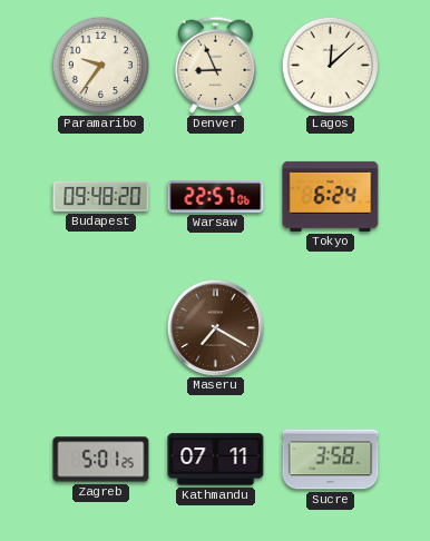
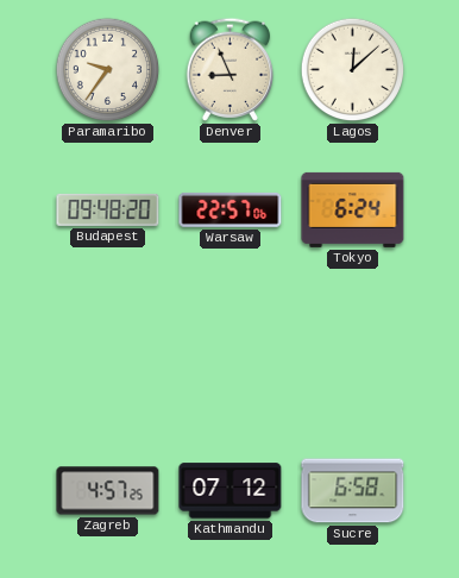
Maseru: 7:20 -> none (215, 327)
Zagreb: 5:01 -> 4:57 (108, 491)
Kathmandu: 07:11 -> 07:12 (231, 491)
Sucre: 3:58 -> 6:58 (353, 491)
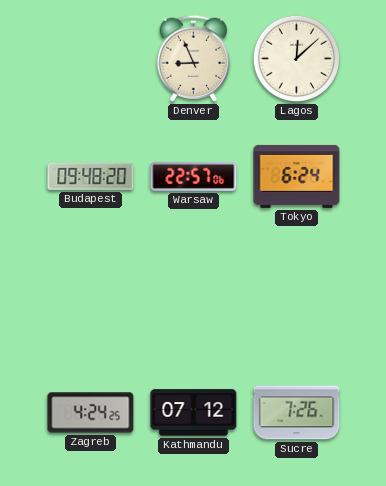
Paramaribo: 9:36 -> none (108, 70)
Zagreb: 4:57 -> 4:24 (91, 413)
Sucre: 6:58 -> 7:26 (297, 413)
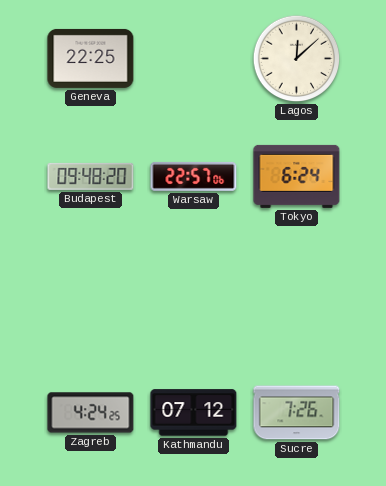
Geneva: none -> 22:25 (91, 58)
Denver: 8:56 -> none (194, 58)
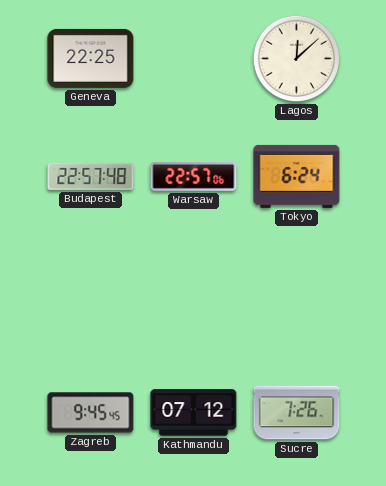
Budapest: 09:48 -> 22:57 (91, 176)
Zagreb: 4:24 -> 9:45 (91, 413)
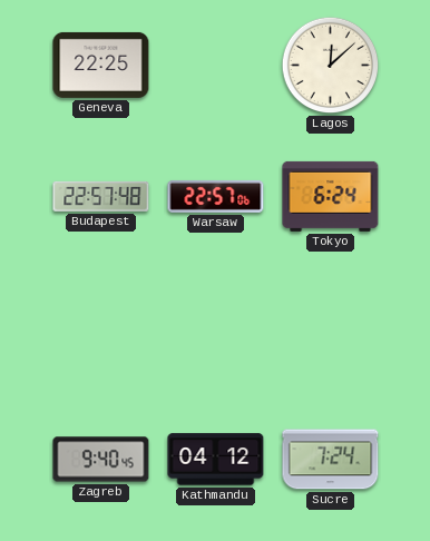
Zagreb: 9:45 -> 9:40 (101, 460)
Kathmandu: 07:12 -> 04:12 (216, 460)
Sucre: 7:26 -> 7:24 (331, 460)
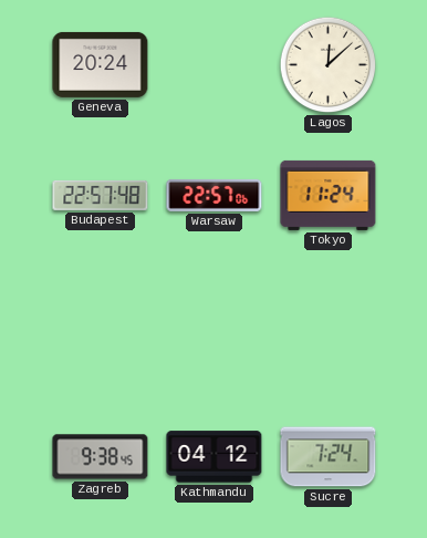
Geneva: 22:25 -> 20:24 (101, 64)
Tokyo: 6:24 -> 11:24 (329, 195)
Zagreb: 9:40 -> 9:38 (101, 457)
